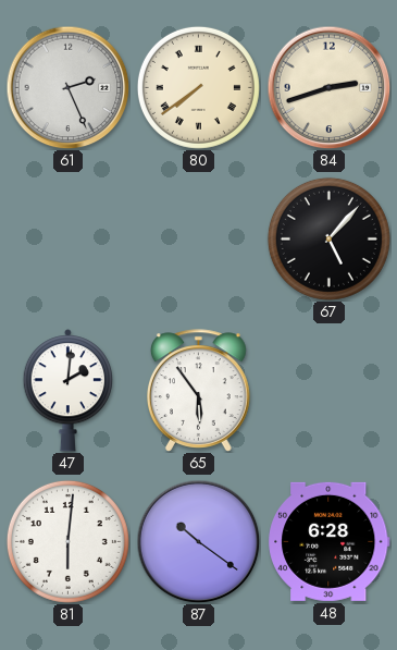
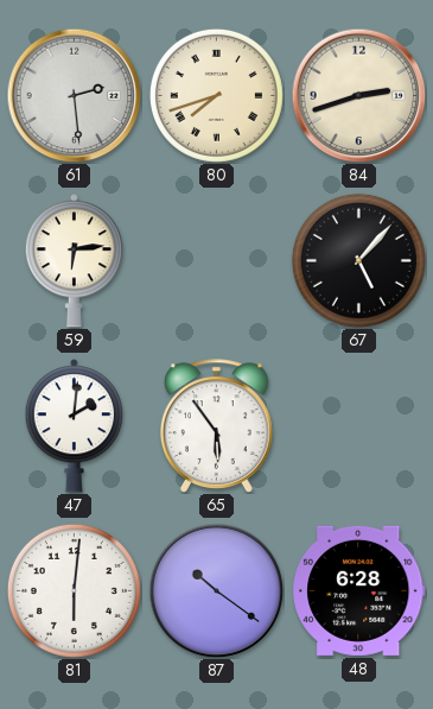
61: 2:26 -> 2:29 (74, 95)
80: 7:39 -> 7:42 (216, 95)
59: none -> 6:14 (74, 261)
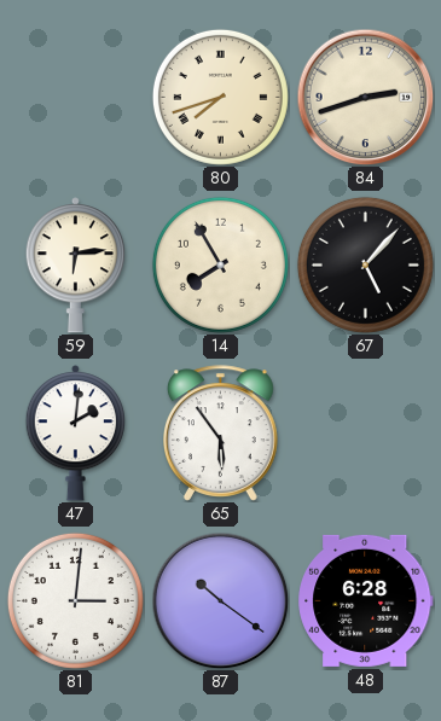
61: 2:29 -> none (74, 95)
14: none -> 7:55 (220, 264)
81: 6:01 -> 3:01 (75, 600)
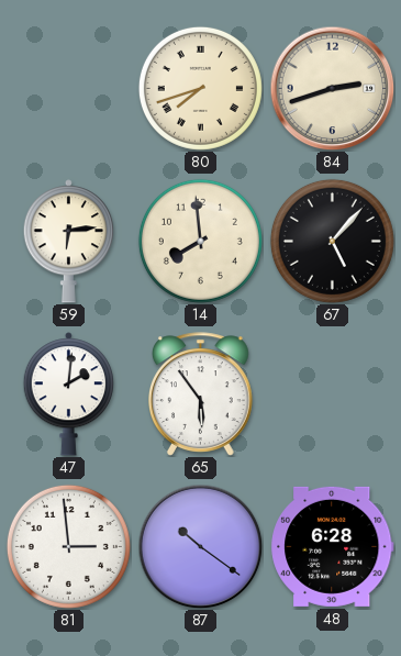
14: 7:55 -> 7:59 (200, 241)
81: 3:01 -> 2:59 (68, 546)
